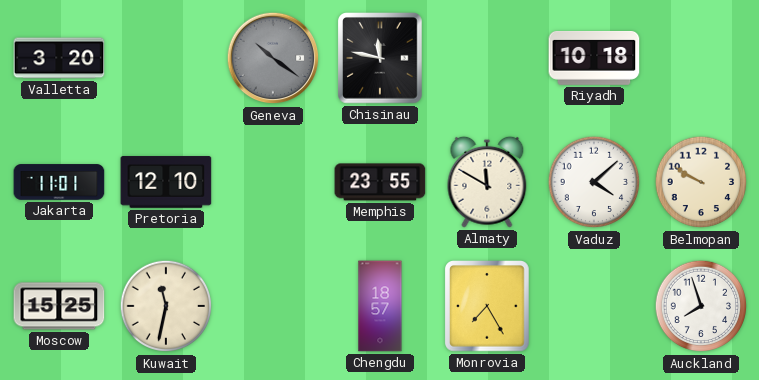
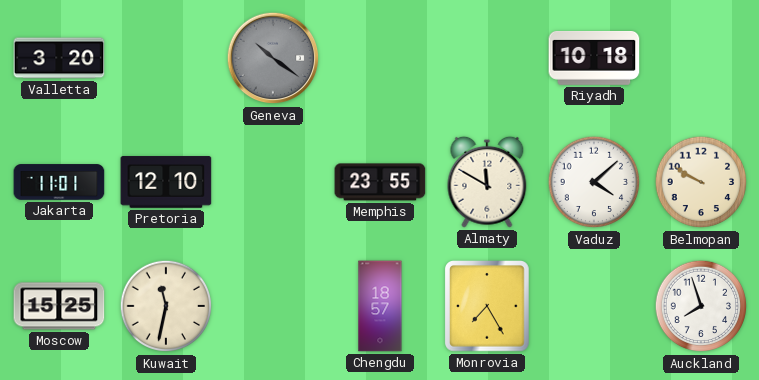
Chisinau: 11:47 -> none (381, 59)
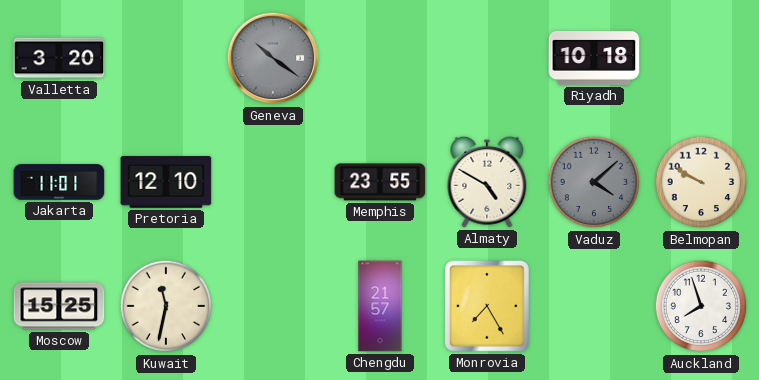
Almaty: 11:50 -> 4:50 (487, 182)
Vaduz dial: white -> grey (594, 182)
Chengdu: 18:57 -> 21:57 (380, 306)
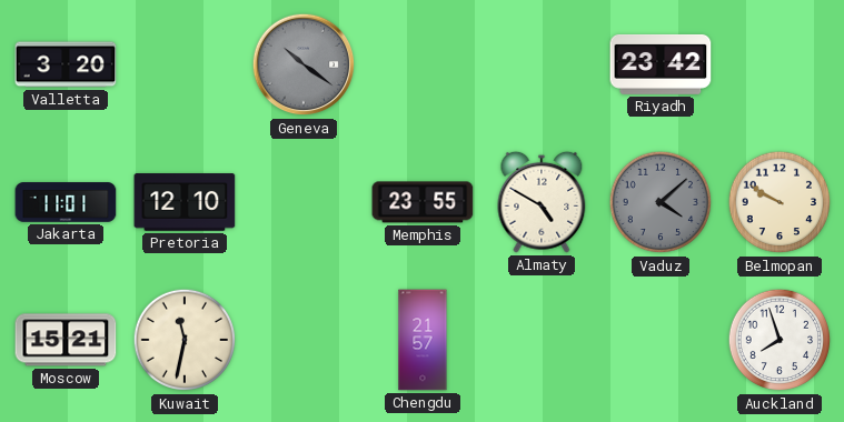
Riyadh: 10:18 -> 23:42 (661, 64)
Moscow: 15:25 -> 15:21 (66, 340)
Monrovia: 7:25 -> none (488, 307)
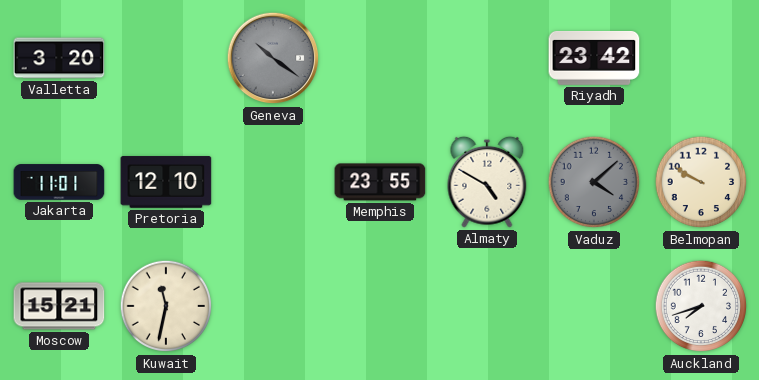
Chengdu: 21:57 -> none (423, 340)
Auckland: 7:57 -> 7:42 (701, 306)
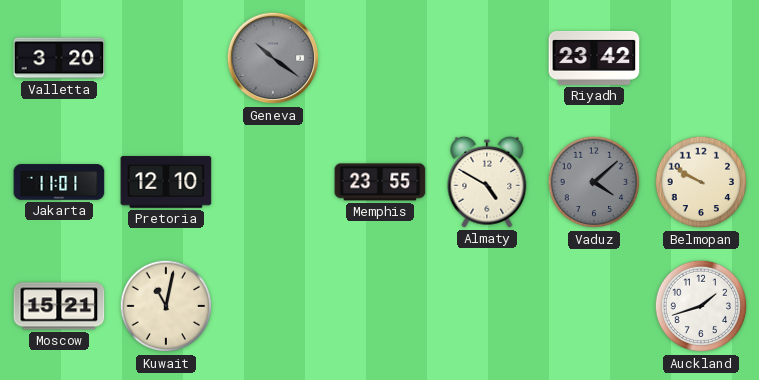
Kuwait: 11:32 -> 11:02 (166, 306)
Auckland: 7:42 -> 1:42 (701, 306)
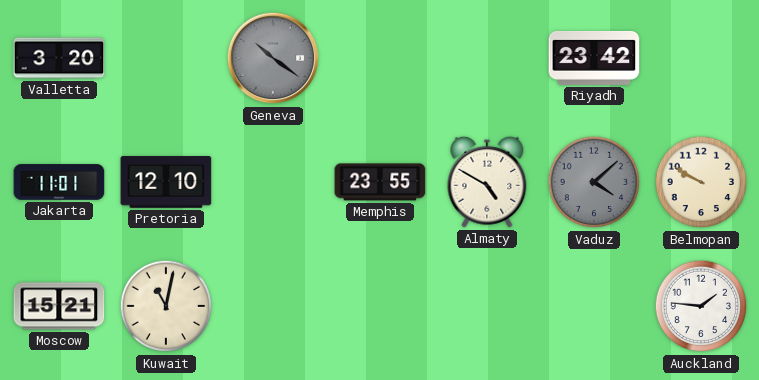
Auckland: 1:42 -> 1:46 (701, 306)
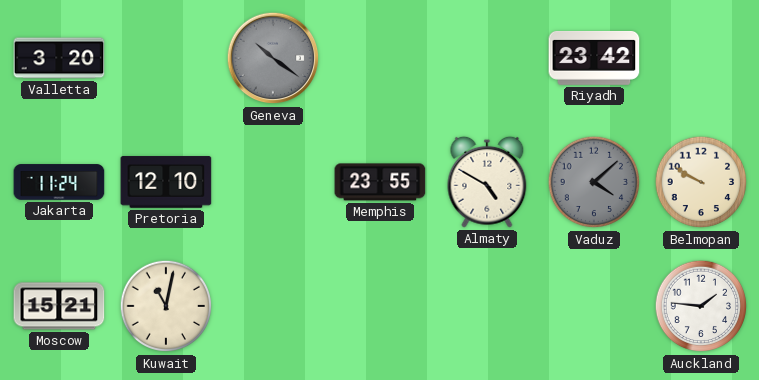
Jakarta: 11:01 -> 11:24 (59, 182)
